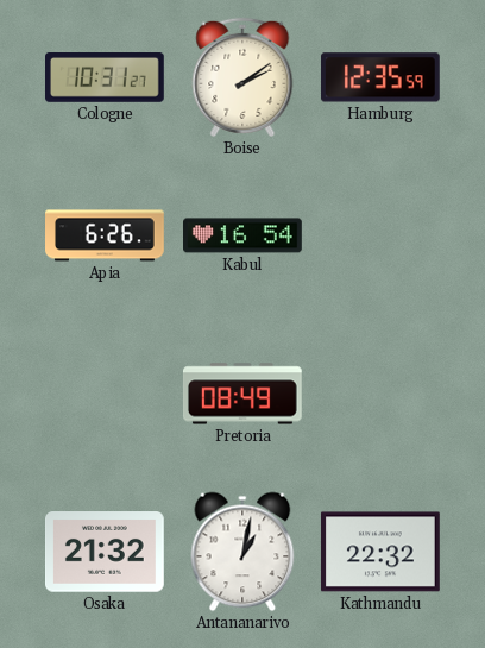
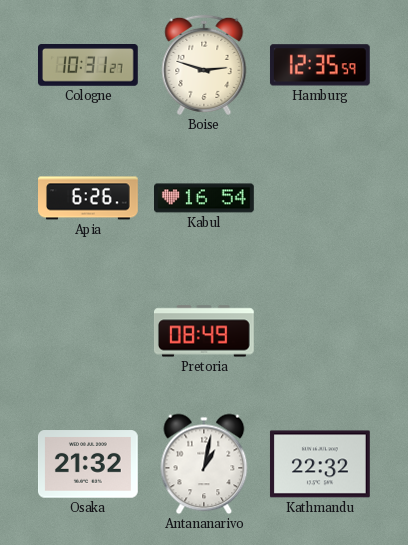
Boise: 2:09 -> 2:48 (204, 65)
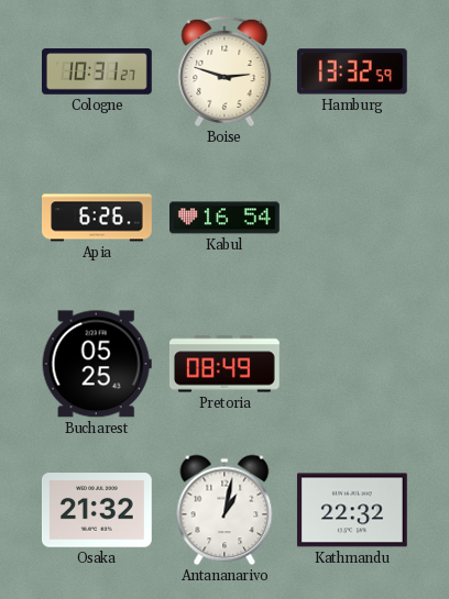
Hamburg: 12:35 -> 13:32 (352, 71)
Bucharest: none -> 05:25 (97, 364)
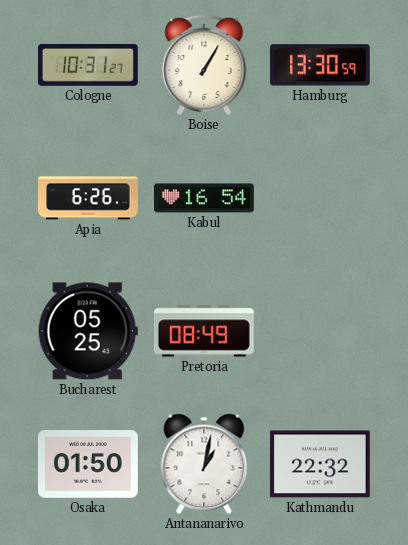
Boise: 2:48 -> 1:05 (204, 65)
Hamburg: 13:32 -> 13:30 (320, 65)
Osaka: 21:32 -> 01:50 (89, 464)
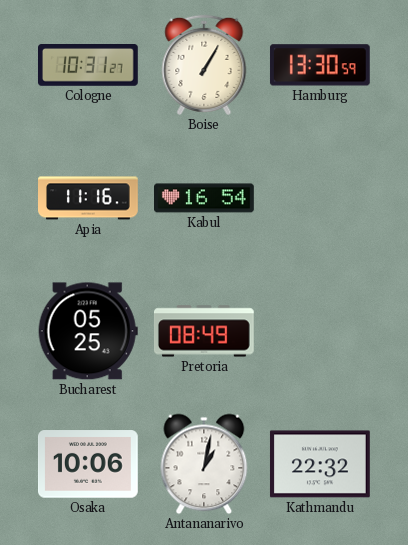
Apia: 6:26 -> 11:16 (89, 198)
Osaka: 01:50 -> 10:06 (89, 464)
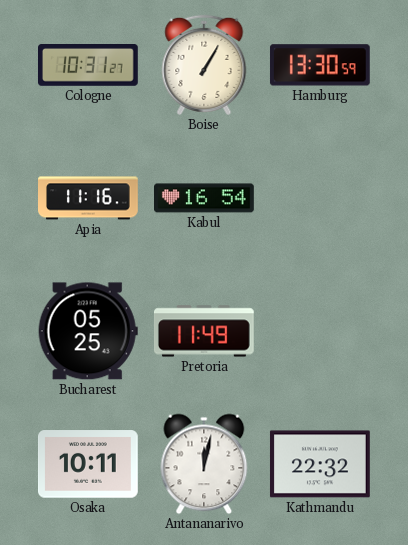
Pretoria: 08:49 -> 11:49 (204, 331)
Osaka: 10:06 -> 10:11 (89, 464)
Antananarivo: 1:02 -> 12:02 (204, 464)
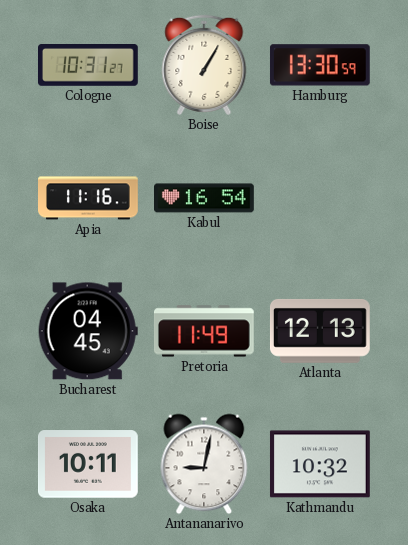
Bucharest: 05:25 -> 04:45 (88, 331)
Atlanta: none -> 12:13 (320, 331)
Antananarivo: 12:02 -> 9:02 (204, 464)
Kathmandu: 22:32 -> 10:32 (320, 464)
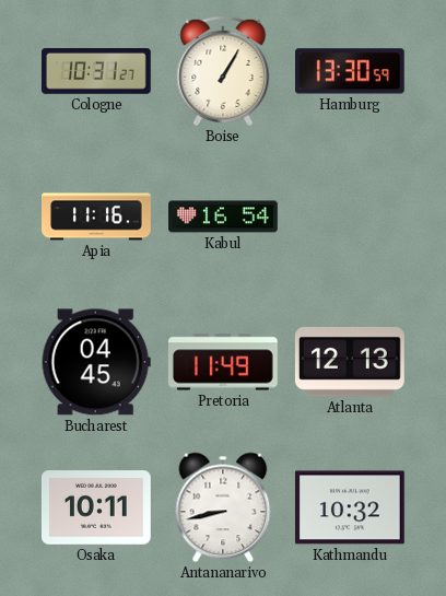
Antananarivo: 9:02 -> 8:43 (223, 507)
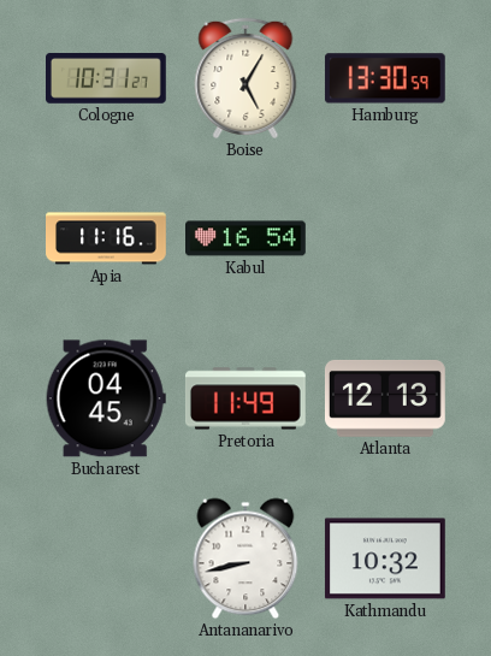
Boise: 1:05 -> 5:05 (245, 78)
Osaka: 10:11 -> none (97, 507)
